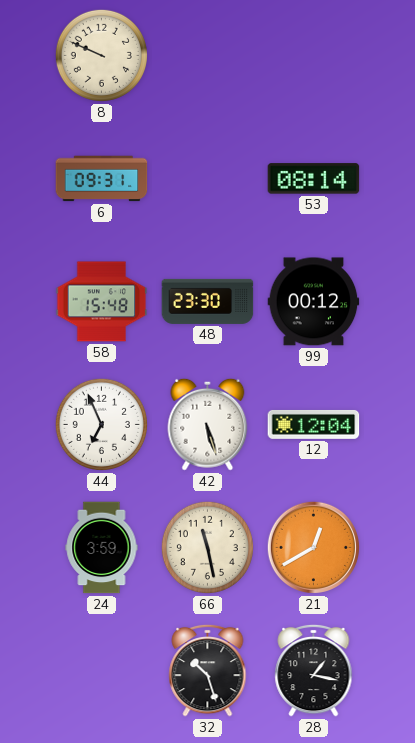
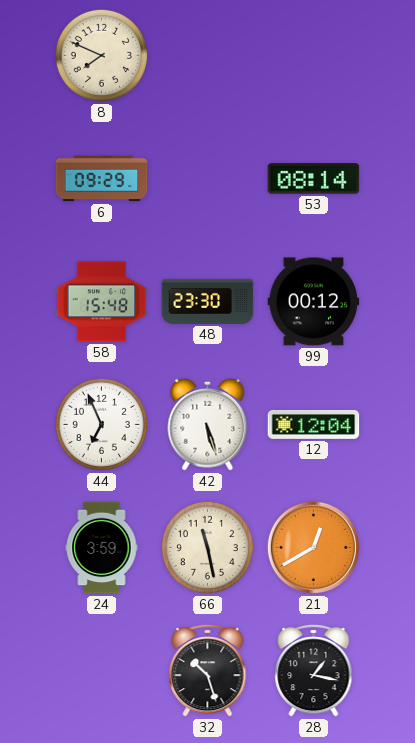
8: 9:49 -> 7:49 (101, 55)
6: 09:31 -> 09:29 (102, 179)
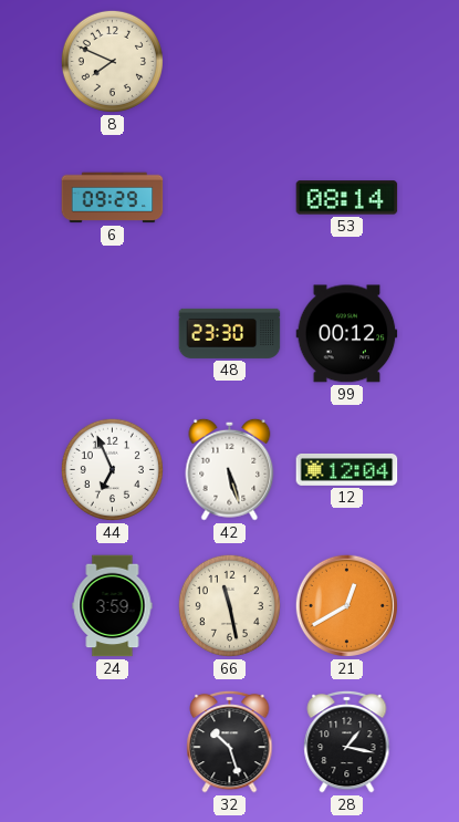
58: 15:48 -> none (102, 302)
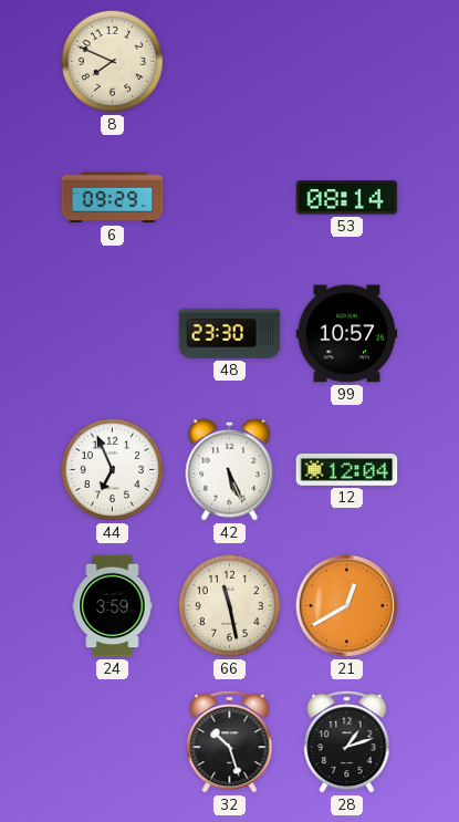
99: 00:12 -> 10:57 (347, 334)
42: 5:27 -> 5:26 (230, 469)
28: 1:17 -> 1:12 (347, 741)
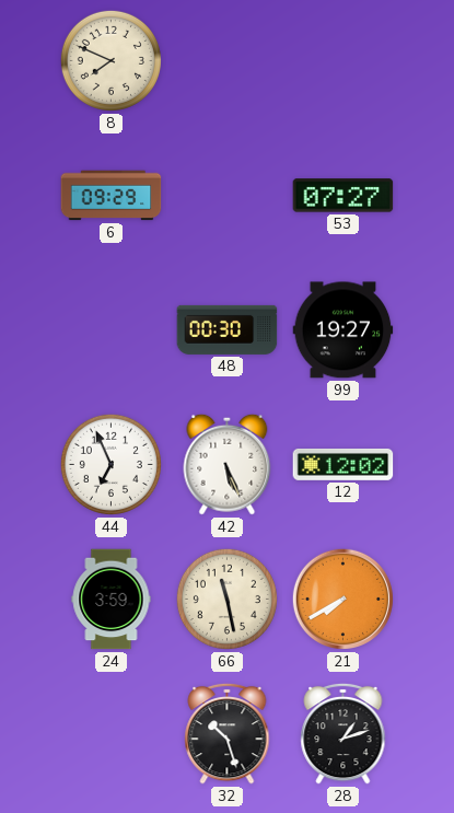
53: 08:14 -> 07:27 (344, 196)
48: 23:30 -> 00:30 (228, 329)
99: 10:57 -> 19:27 (344, 330)
12: 12:04 -> 12:02 (344, 464)
21: 12:40 -> 7:40 (342, 599)
